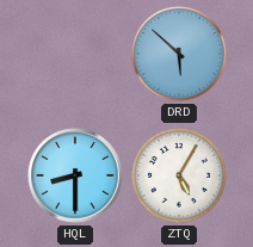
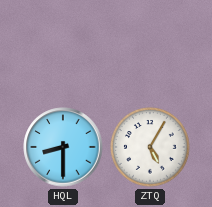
DRD: 5:52 -> none (180, 55)
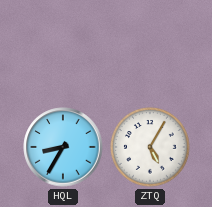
HQL: 8:30 -> 8:35 (63, 147)
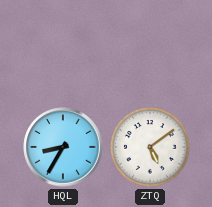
ZTQ: 5:05 -> 5:09 (151, 148)
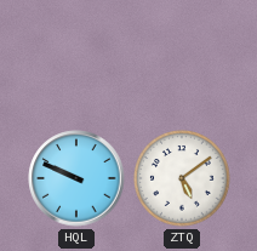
HQL: 8:35 -> 9:49 (76, 178)
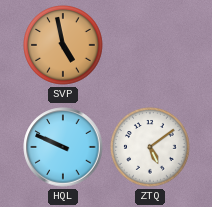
SVP: none -> 4:58 (64, 46)
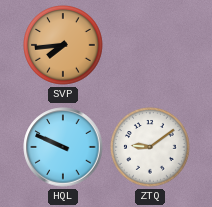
SVP: 4:58 -> 7:44 (64, 46)
ZTQ: 5:09 -> 9:09 (151, 148)
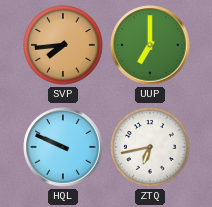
UUP: none -> 7:00 (150, 45)
ZTQ: 9:09 -> 6:43 (151, 148)
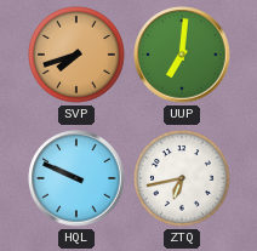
SVP: 7:44 -> 7:42 (78, 56)
UUP: 7:00 -> 7:01 (182, 55)
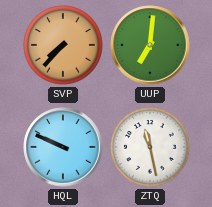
SVP: 7:42 -> 7:37 (64, 46)
ZTQ: 6:43 -> 11:28 (151, 148)
